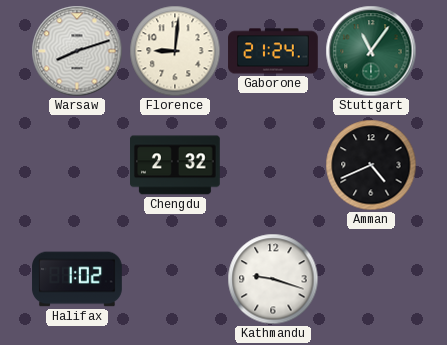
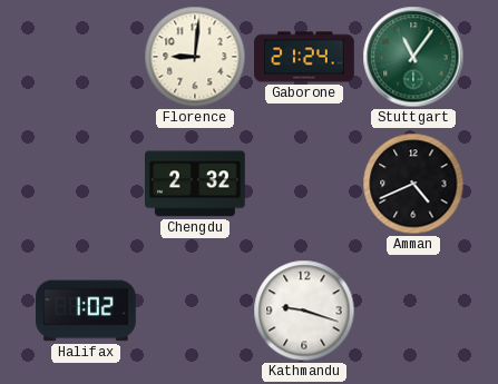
Warsaw: 8:12 -> none (77, 51)
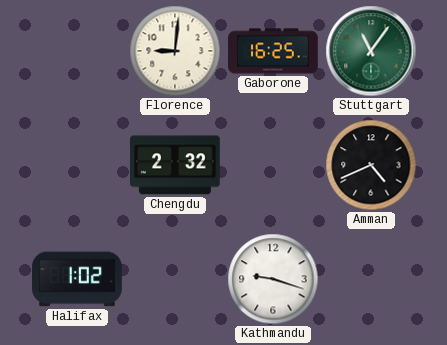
Gaborone: 21:24 -> 16:25 (273, 51)
